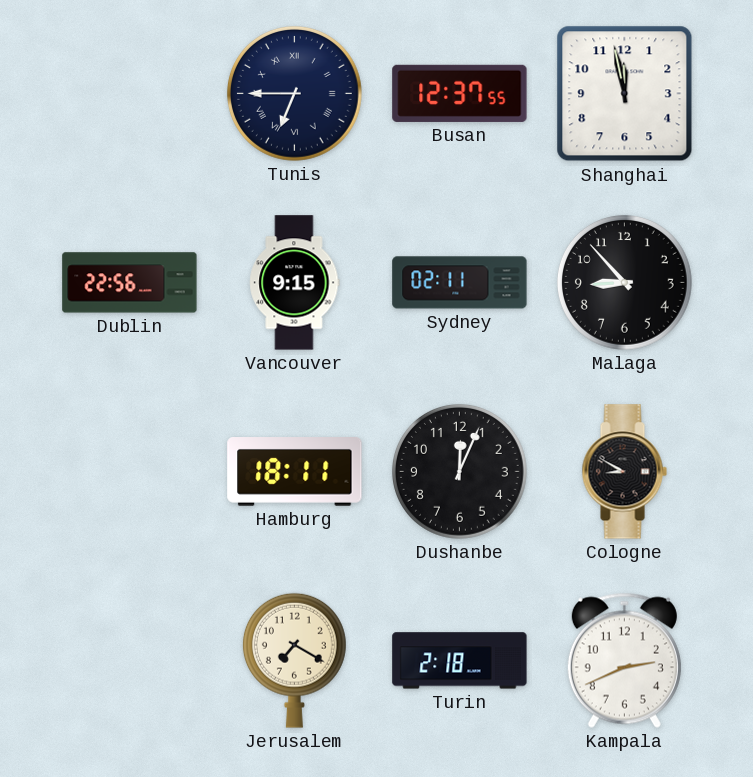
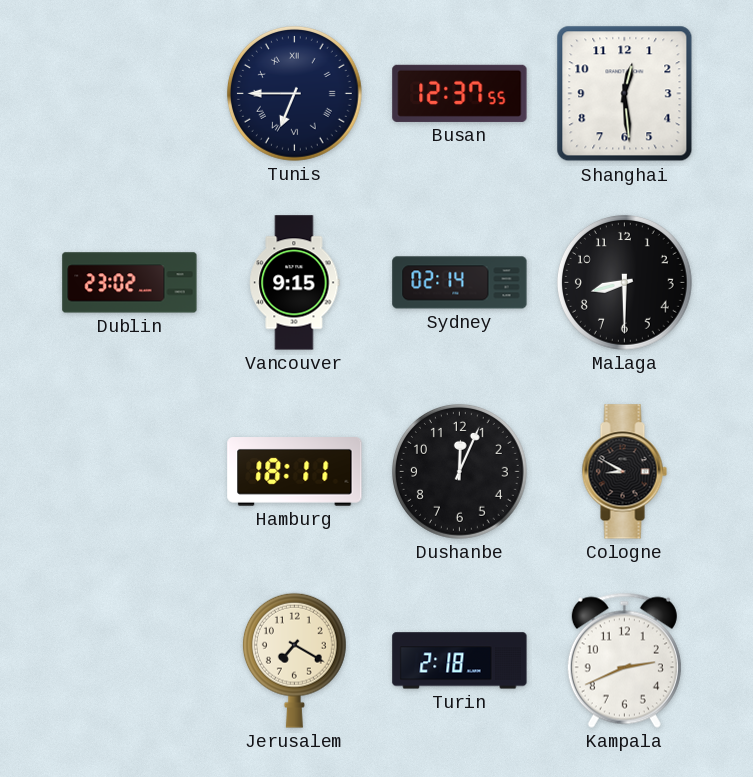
Shanghai: 11:58 -> 12:29 (625, 94)
Dublin: 22:56 -> 23:02 (130, 283)
Sydney: 02:11 -> 02:14 (460, 283)
Malaga: 8:53 -> 8:30 (624, 282)
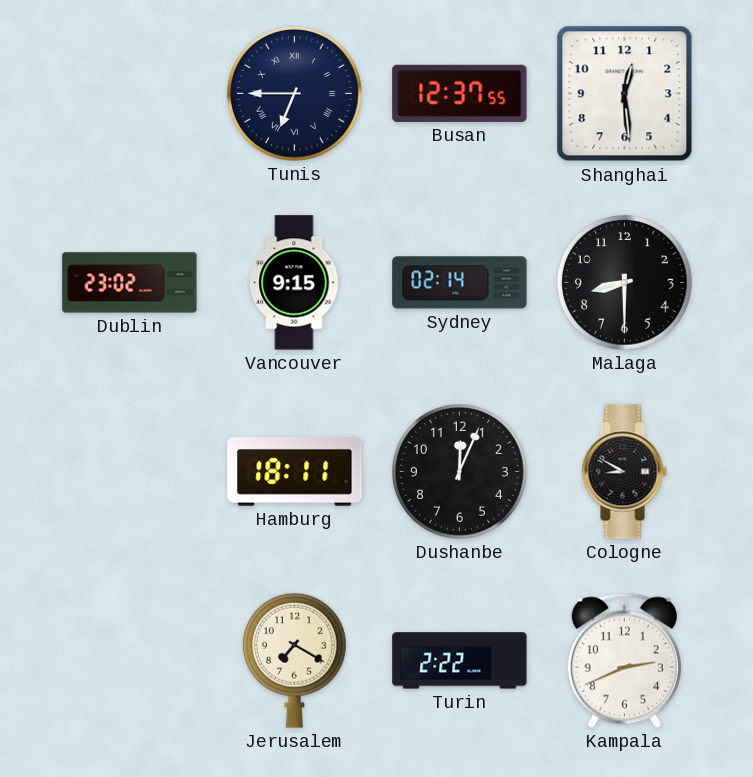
Turin: 2:18 -> 2:22 (460, 661)
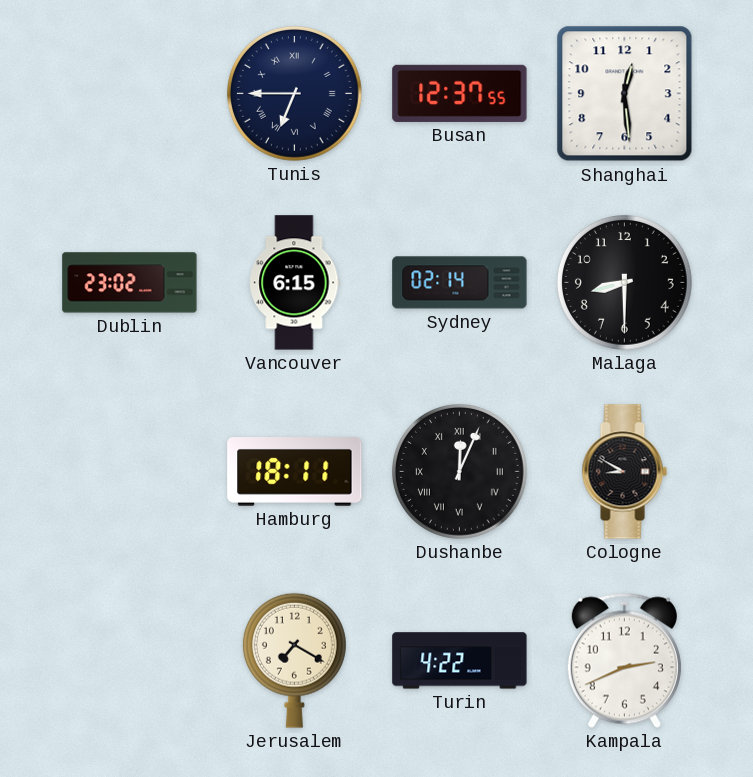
Vancouver: 9:15 -> 6:15 (295, 283)
Dushanbe numerals: Arabic -> Roman (459, 471)
Turin: 2:22 -> 4:22 (460, 661)
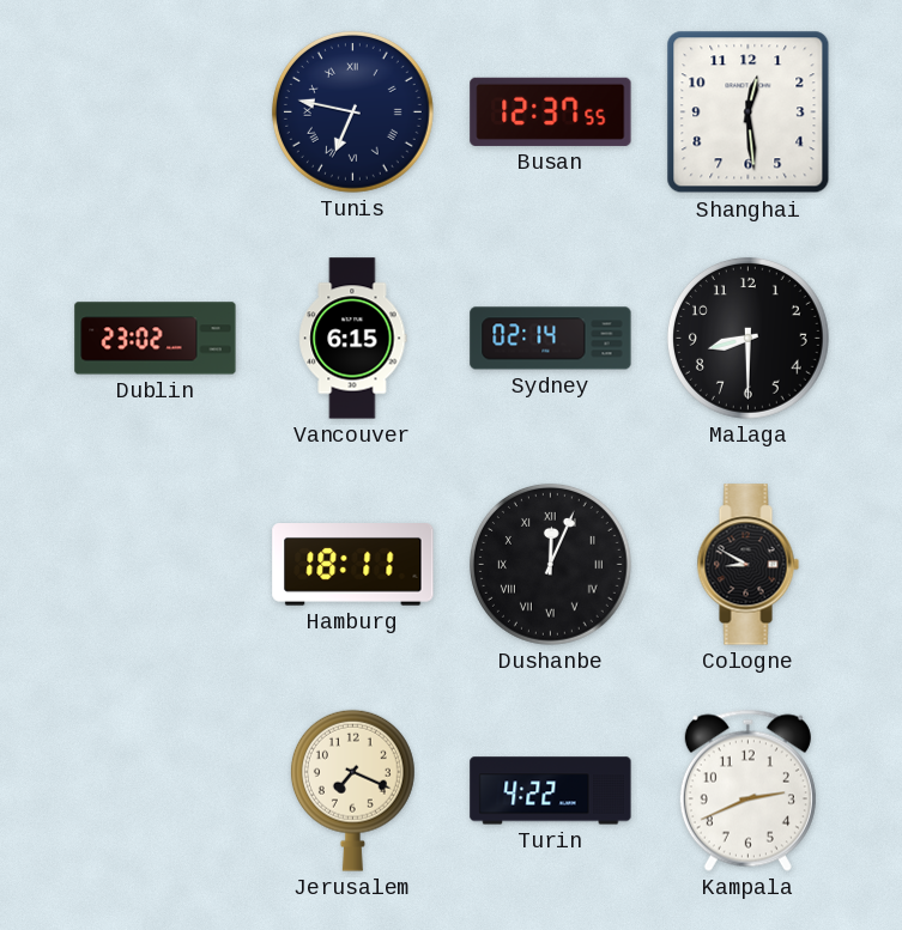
Tunis: 6:45 -> 6:47 (352, 111)
Jerusalem: 7:20 -> 7:19 (352, 790)
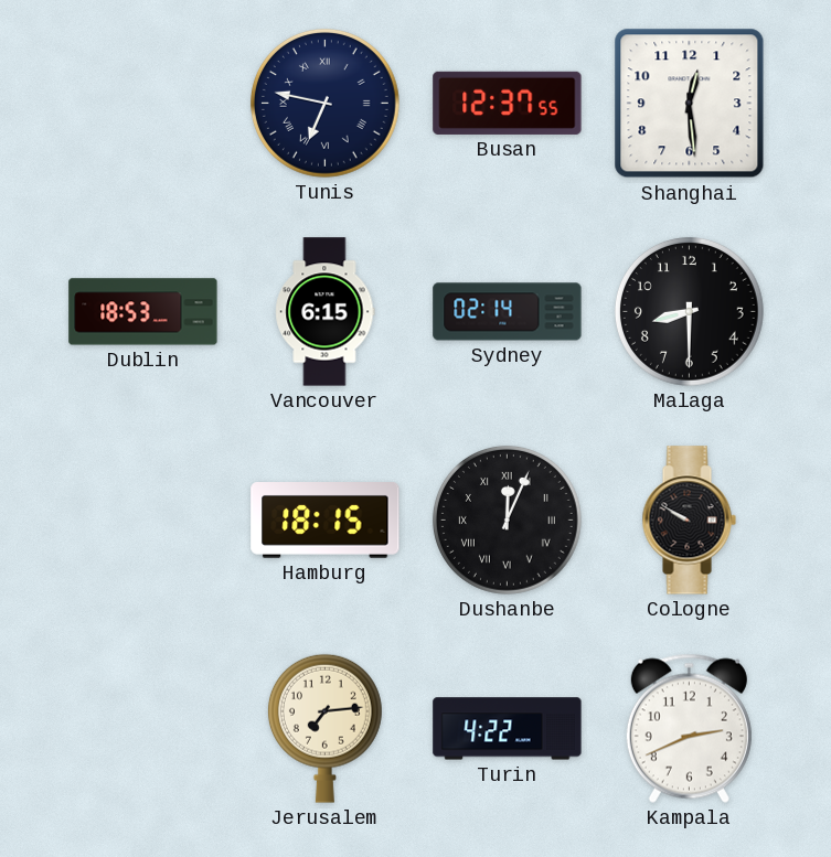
Dublin: 23:02 -> 18:53 (143, 312)
Hamburg: 18:11 -> 18:15 (326, 521)
Cologne: 8:50 -> 9:50 (689, 521)
Jerusalem: 7:19 -> 7:14 (324, 728)
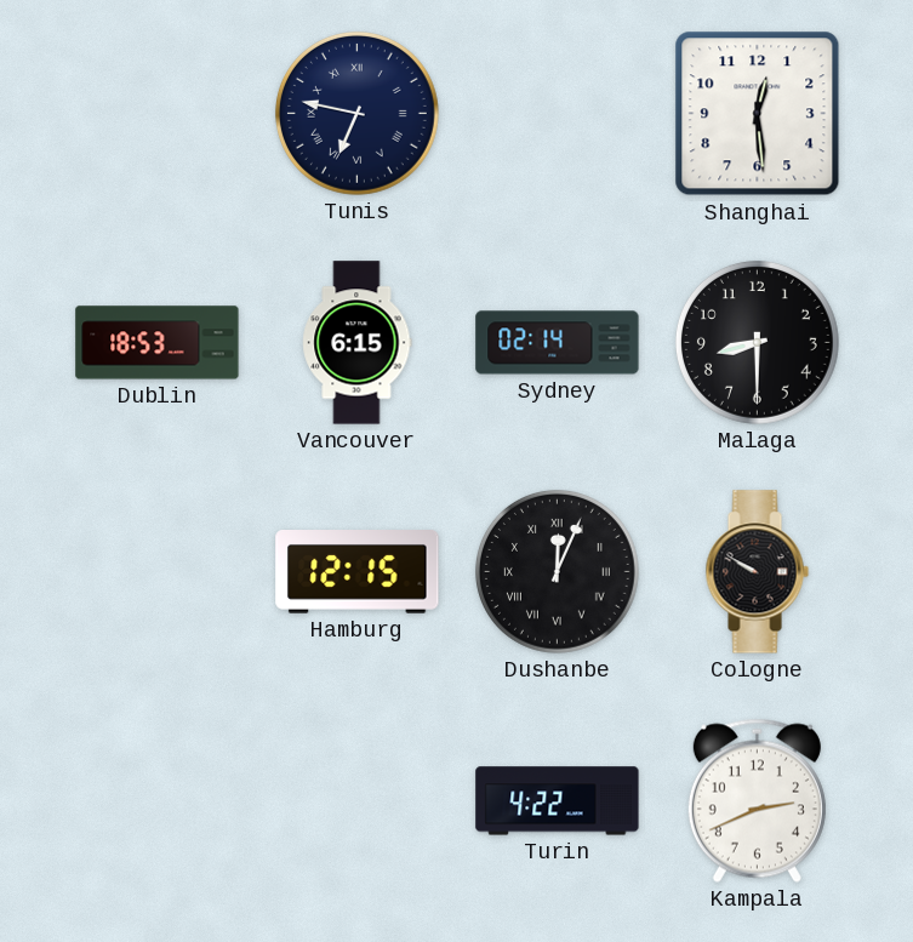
Busan: 12:37 -> none (508, 103)
Hamburg: 18:15 -> 12:15 (358, 572)
Jerusalem: 7:14 -> none (324, 728)
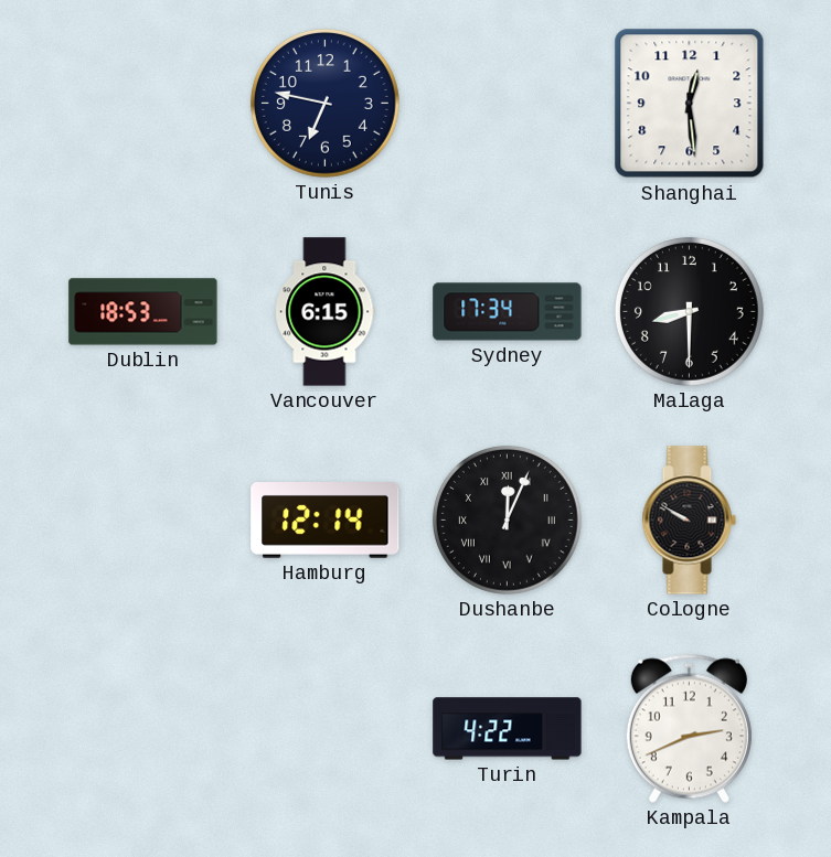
Tunis numerals: Roman -> Arabic (324, 103)
Sydney: 02:14 -> 17:34 (508, 312)
Hamburg: 12:15 -> 12:14 (326, 521)
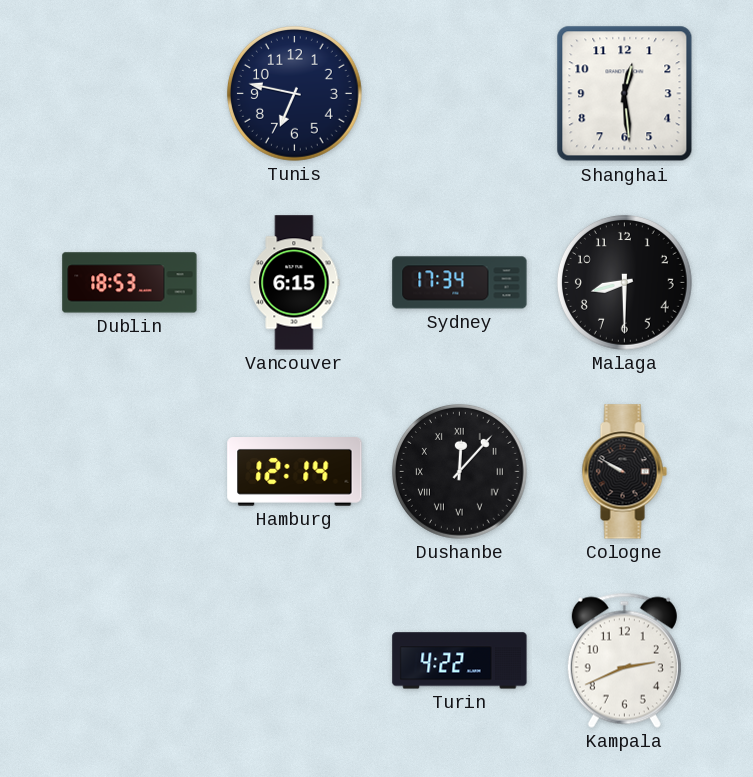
Dushanbe: 12:04 -> 12:07 (459, 471)
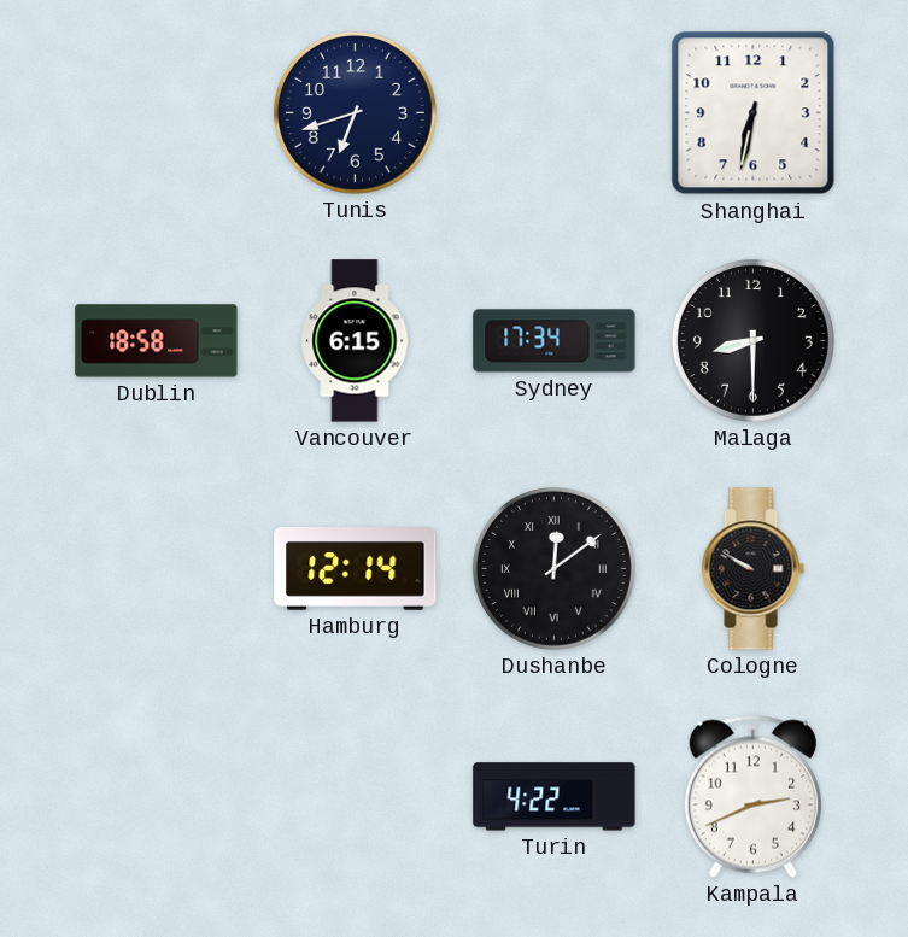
Tunis: 6:47 -> 6:42 (355, 112)
Shanghai: 12:29 -> 6:32 (754, 113)
Dublin: 18:53 -> 18:58 (157, 341)
Dushanbe: 12:07 -> 12:09 (553, 568)
